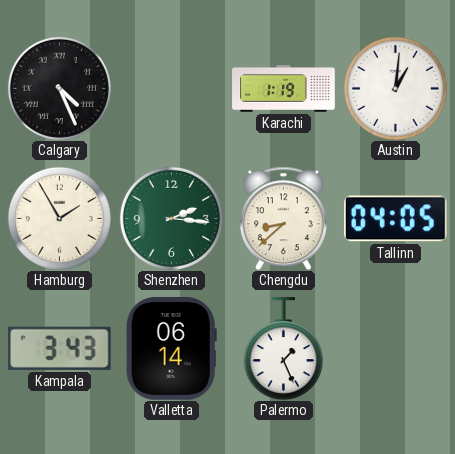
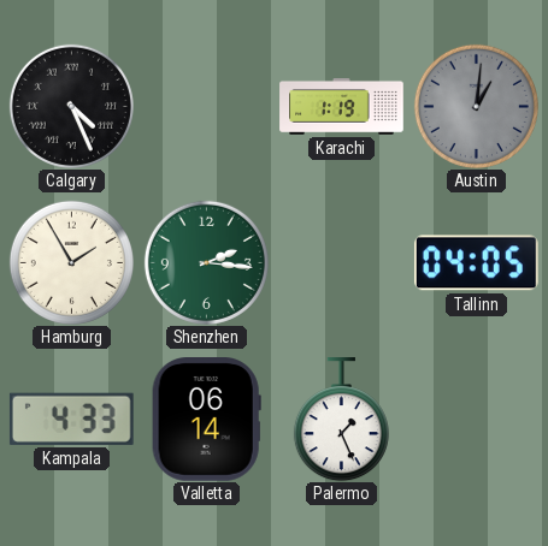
Austin dial: white -> grey (476, 106)
Chengdu: 8:38 -> none (283, 218)
Kampala: 3:43 -> 4:33 (71, 419)
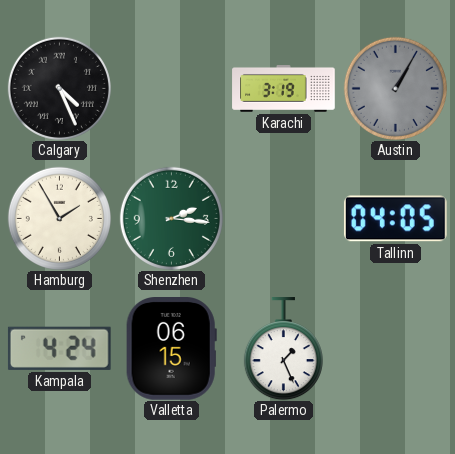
Karachi: 1:19 -> 3:19 (284, 89)
Austin: 1:01 -> 1:05 (395, 88)
Kampala: 4:33 -> 4:24 (59, 348)
Valletta: 06:14 -> 06:15 (171, 349)
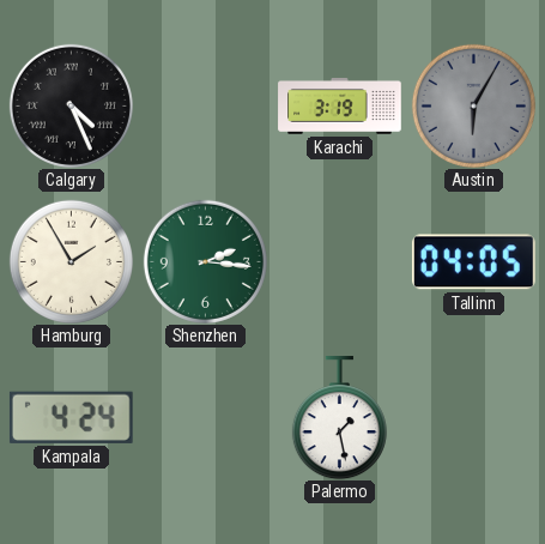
Austin: 1:05 -> 6:05 (473, 105)
Valletta: 06:15 -> none (171, 349)
Palermo: 1:26 -> 1:28 (339, 418)
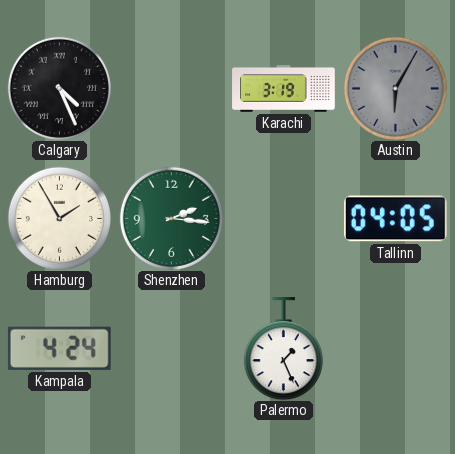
Palermo: 1:28 -> 1:26 (283, 349)
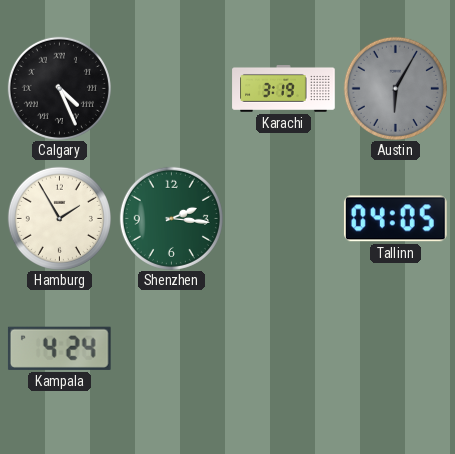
Palermo: 1:26 -> none (283, 349)
